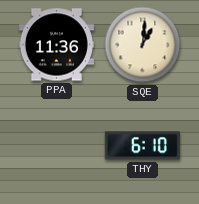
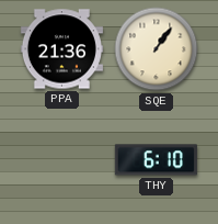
PPA: 11:36 -> 21:36 (61, 49)
SQE: 1:01 -> 1:06 (157, 49)
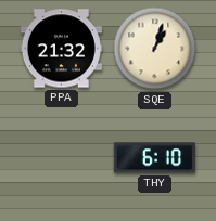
PPA: 21:36 -> 21:32 (61, 49)
SQE: 1:06 -> 1:03 (155, 49)
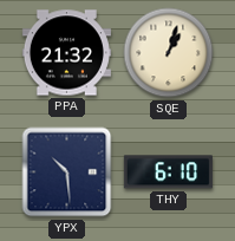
YPX: none -> 10:29 (67, 172)
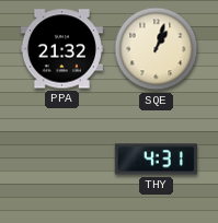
YPX: 10:29 -> none (67, 172)
THY: 6:10 -> 4:31 (156, 160)
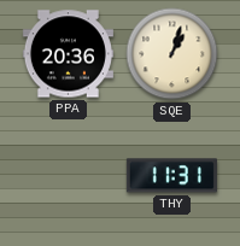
PPA: 21:32 -> 20:36 (68, 54)
THY: 4:31 -> 11:31 (171, 176)
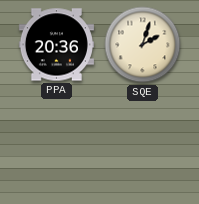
SQE: 1:03 -> 2:03 (143, 45)
THY: 11:31 -> none (171, 176)
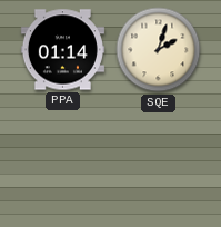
PPA: 20:36 -> 01:14 (62, 50)
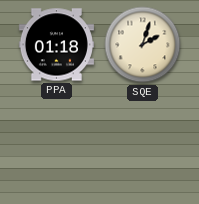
PPA: 01:14 -> 01:18 (56, 45)
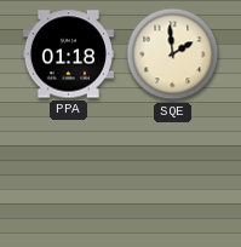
SQE: 2:03 -> 1:59 (173, 54)
